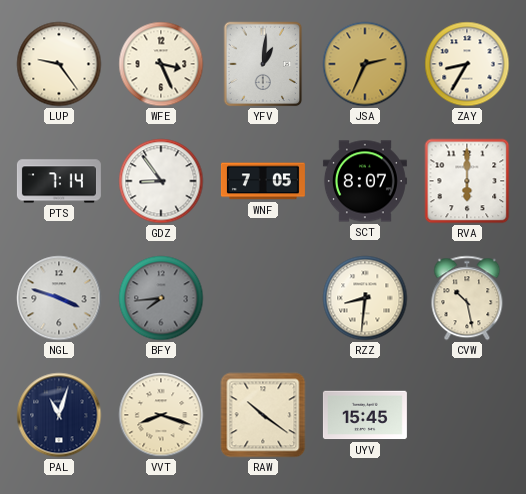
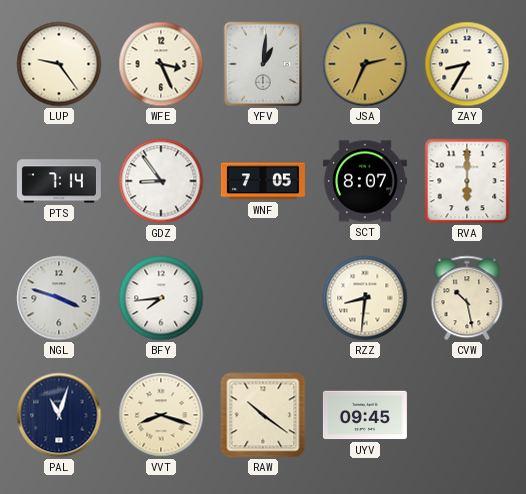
BFY dial: grey -> white (161, 298)
UYV: 15:45 -> 09:45 (365, 415)
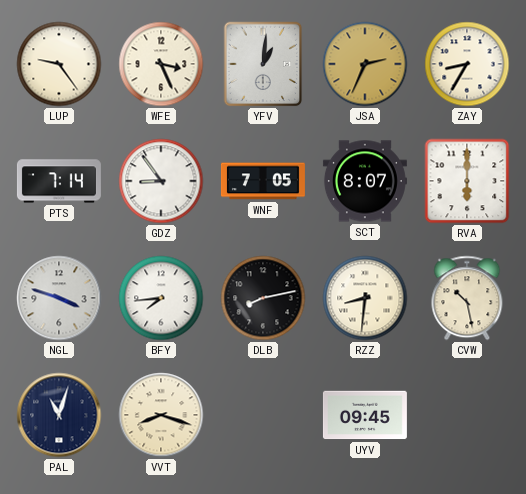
DLB: none -> 8:13 (263, 298)
RAW: 10:21 -> none (263, 415)
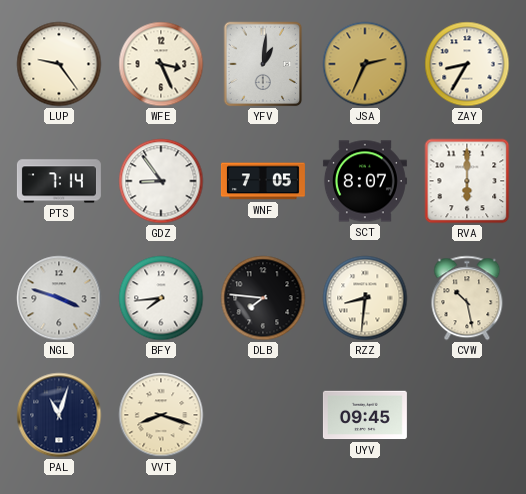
DLB: 8:13 -> 7:46 (263, 298)
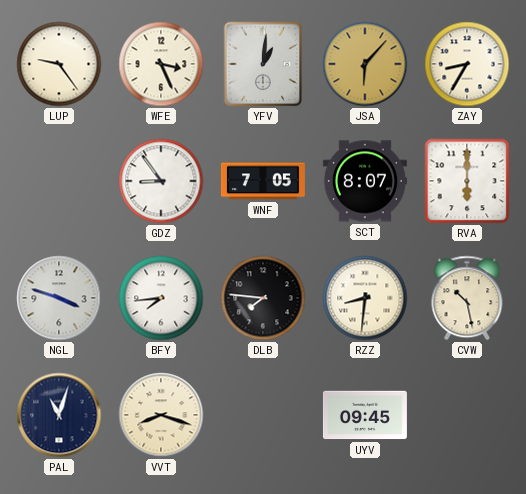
JSA: 2:34 -> 6:07 (365, 64)
PTS: 7:14 -> none (59, 181)
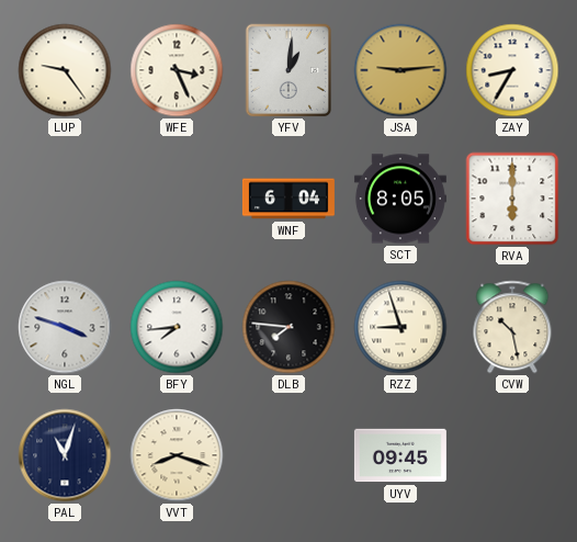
JSA: 6:07 -> 9:14 (400, 70)
GDZ: 8:54 -> none (161, 181)
WNF: 7:05 -> 6:04 (288, 199)
SCT: 8:07 -> 8:05 (400, 199)
RZZ: 8:31 -> 8:57 (400, 327)
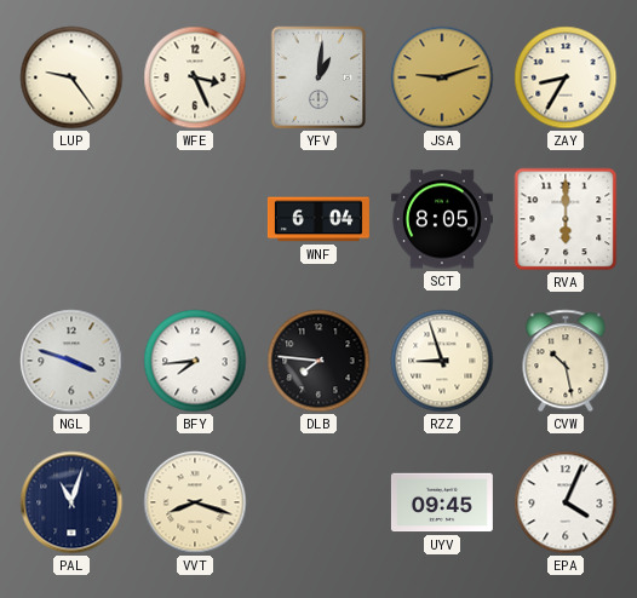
JSA: 9:14 -> 9:12 (442, 77)
EPA: none -> 4:04 (566, 502)
